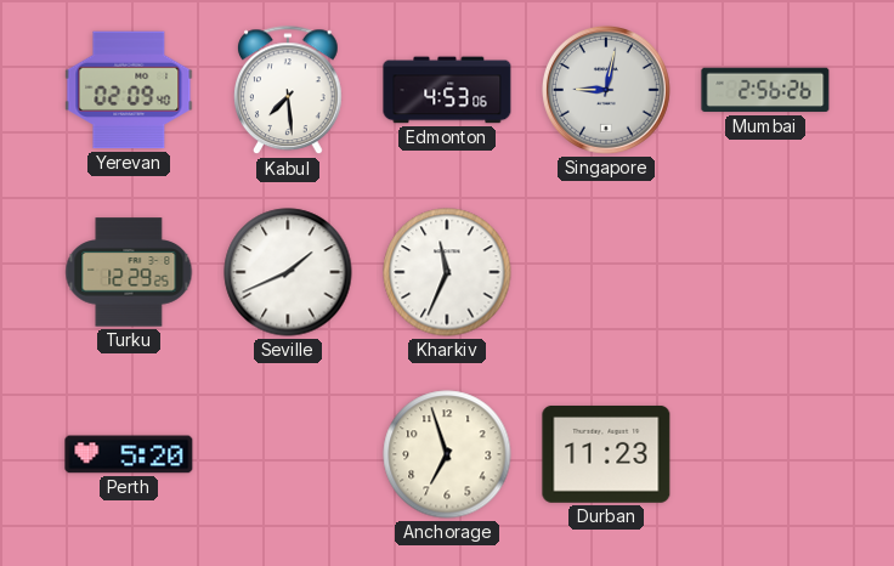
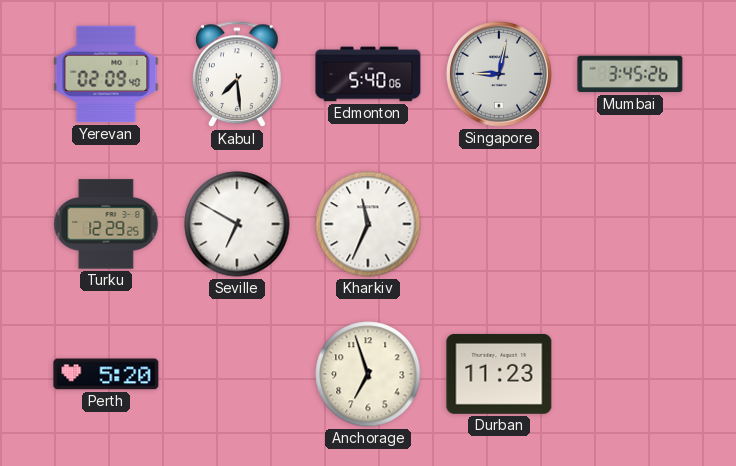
Edmonton: 4:53 -> 5:40 (368, 74)
Mumbai: 2:56 -> 3:45 (630, 74)
Seville: 1:41 -> 6:50 (237, 224)
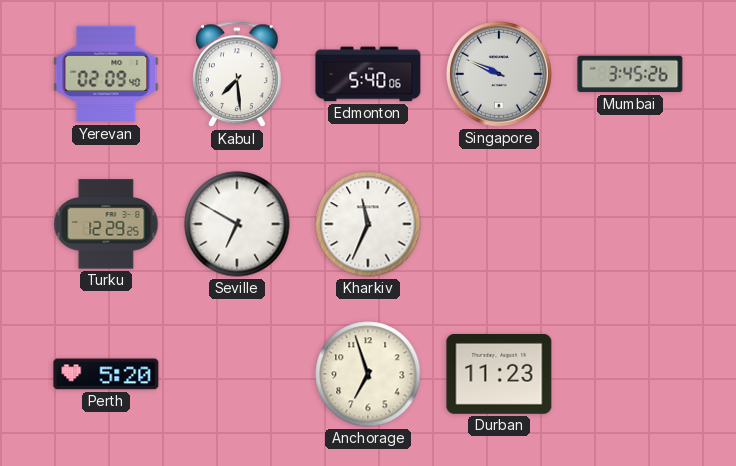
Singapore: 9:02 -> 9:49 (499, 74)
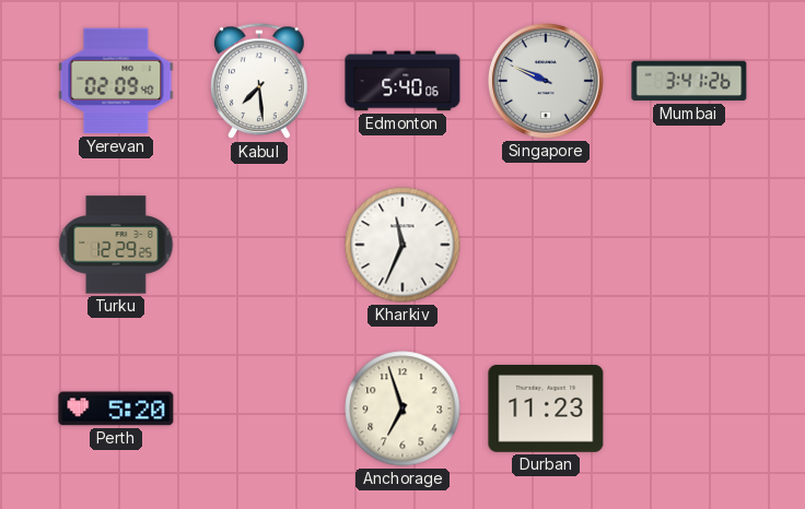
Mumbai: 3:45 -> 3:41 (689, 81)
Seville: 6:50 -> none (237, 224)
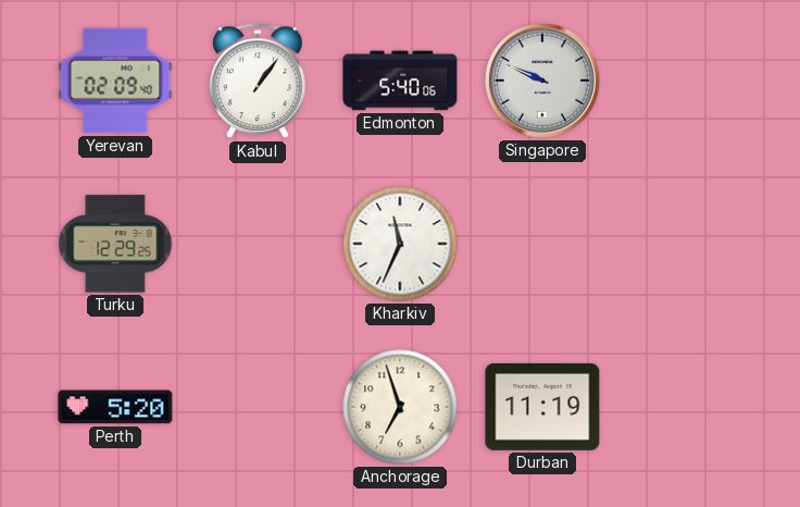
Kabul: 7:29 -> 1:06 (259, 82)
Mumbai: 3:41 -> none (689, 81)
Durban: 11:23 -> 11:19 (542, 407)
